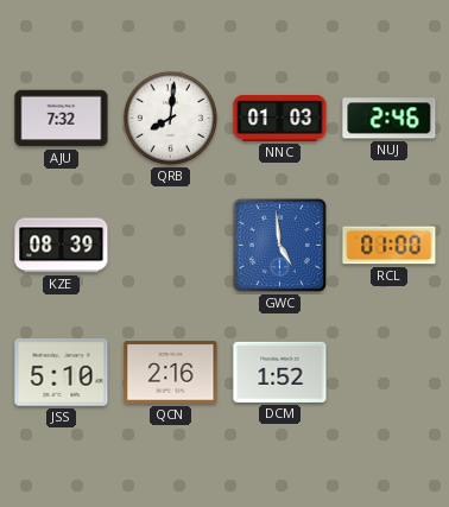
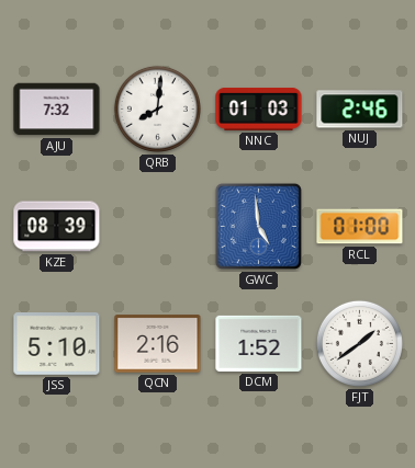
FJT: none -> 1:39 (359, 343)
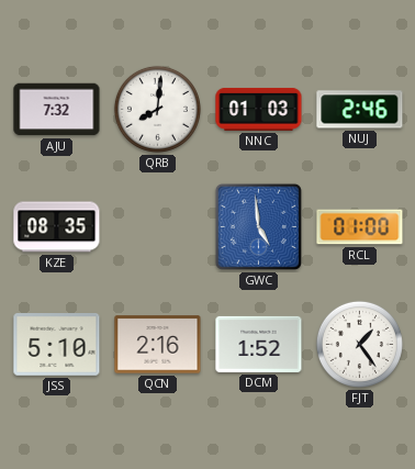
KZE: 08:39 -> 08:35 (57, 227)
FJT: 1:39 -> 1:24 (359, 344)
